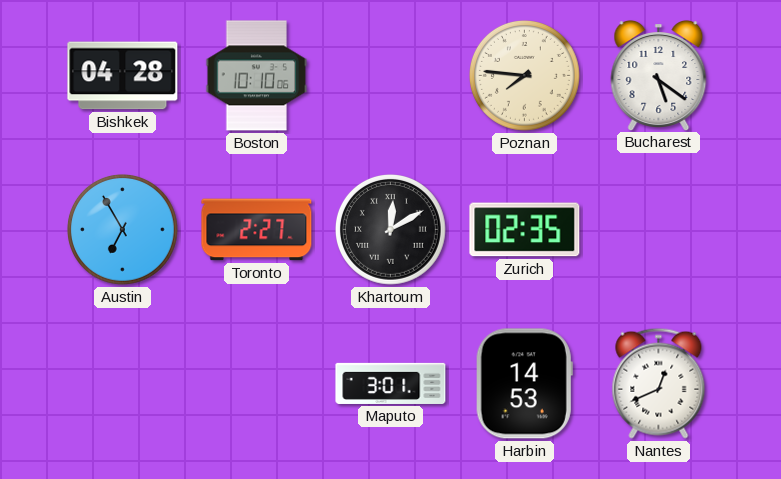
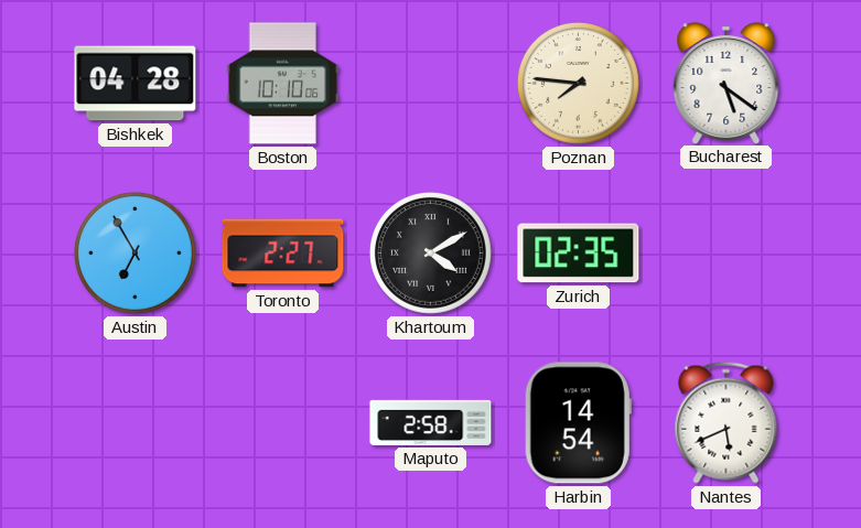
Khartoum: 12:10 -> 4:10 (431, 254)
Maputo: 3:01 -> 2:58 (431, 422)
Harbin: 14:53 -> 14:54 (578, 423)
Nantes: 12:41 -> 5:41 (727, 422)
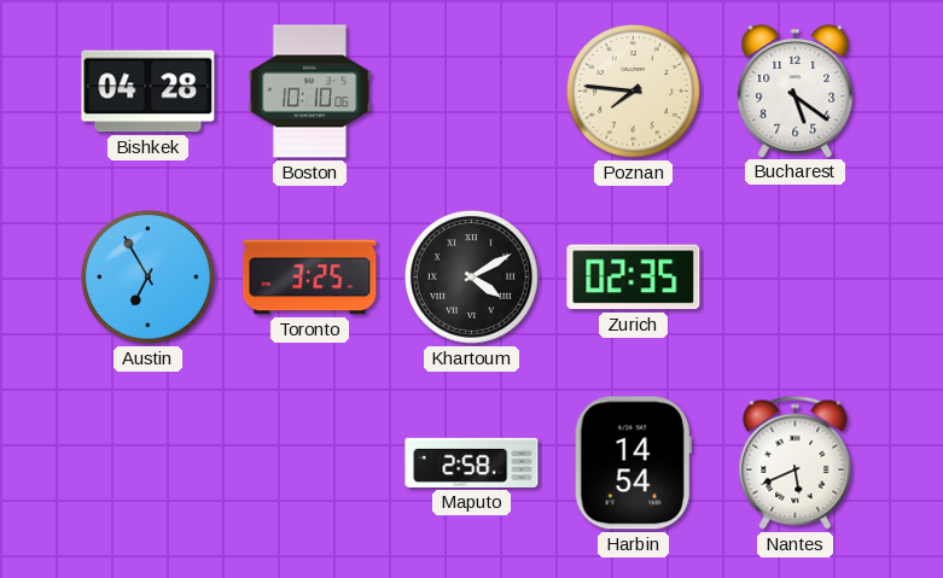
Toronto: 2:27 -> 3:25 (310, 278)
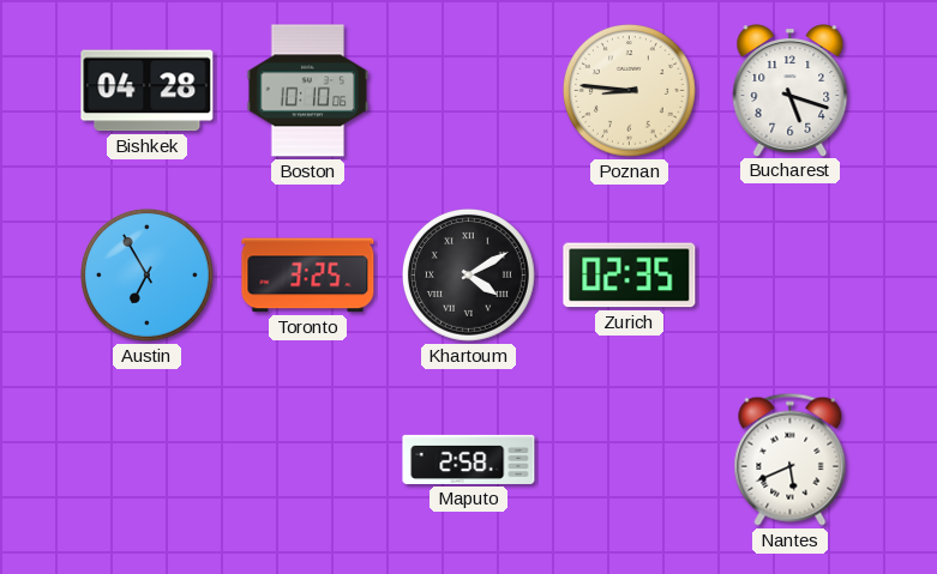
Poznan: 7:46 -> 8:46 (630, 91)
Bucharest: 5:21 -> 5:18 (791, 91)
Harbin: 14:54 -> none (633, 463)
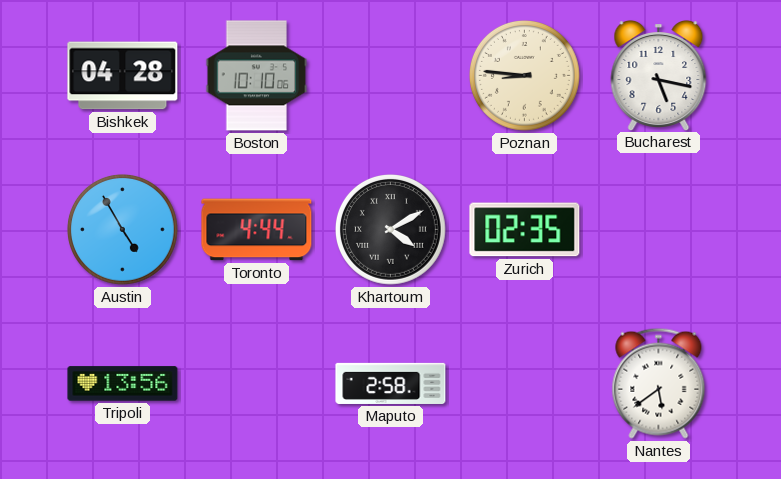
Bucharest: 5:18 -> 5:17 (659, 76)
Austin: 6:55 -> 4:55 (123, 230)
Toronto: 3:25 -> 4:44 (257, 230)
Tripoli: none -> 13:56 (123, 384)
Nantes: 5:41 -> 5:39 (659, 383)
